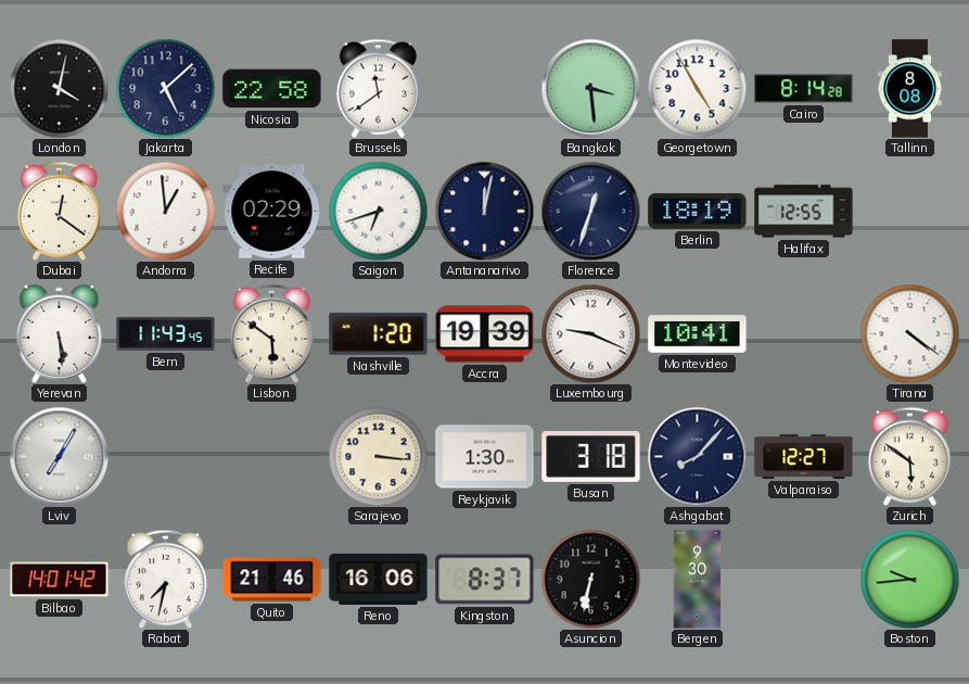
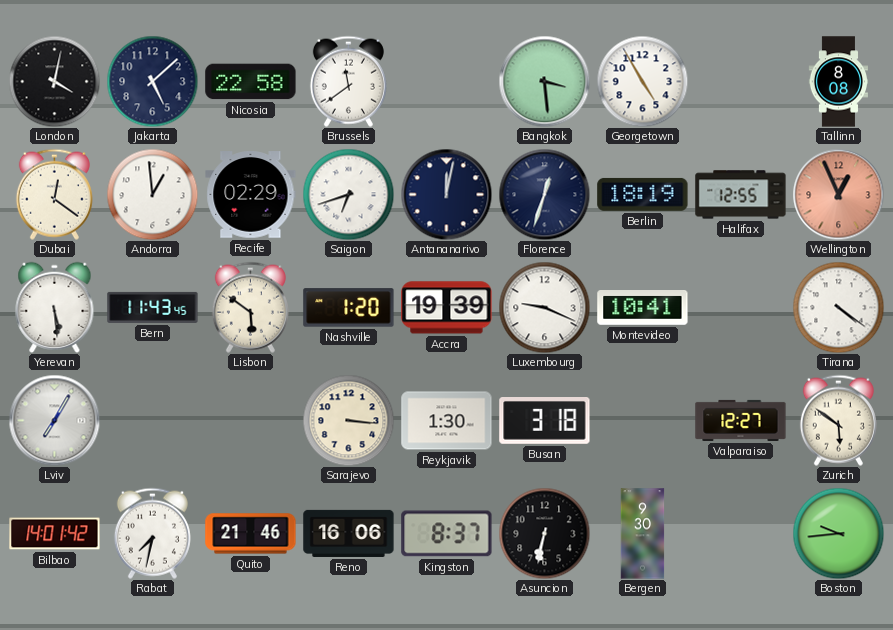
Cairo: 8:14 -> none (804, 89)
Wellington: none -> 12:56 (838, 194)
Ashgabat: 8:07 -> none (697, 456)
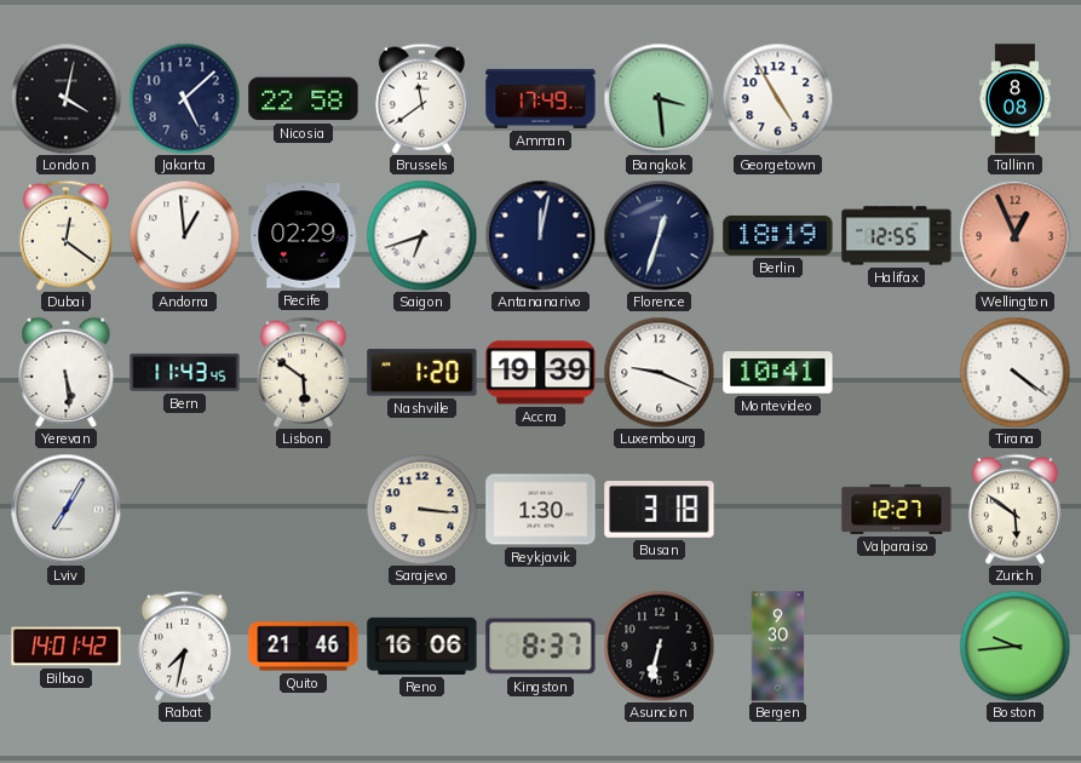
Amman: none -> 17:49 (541, 98)
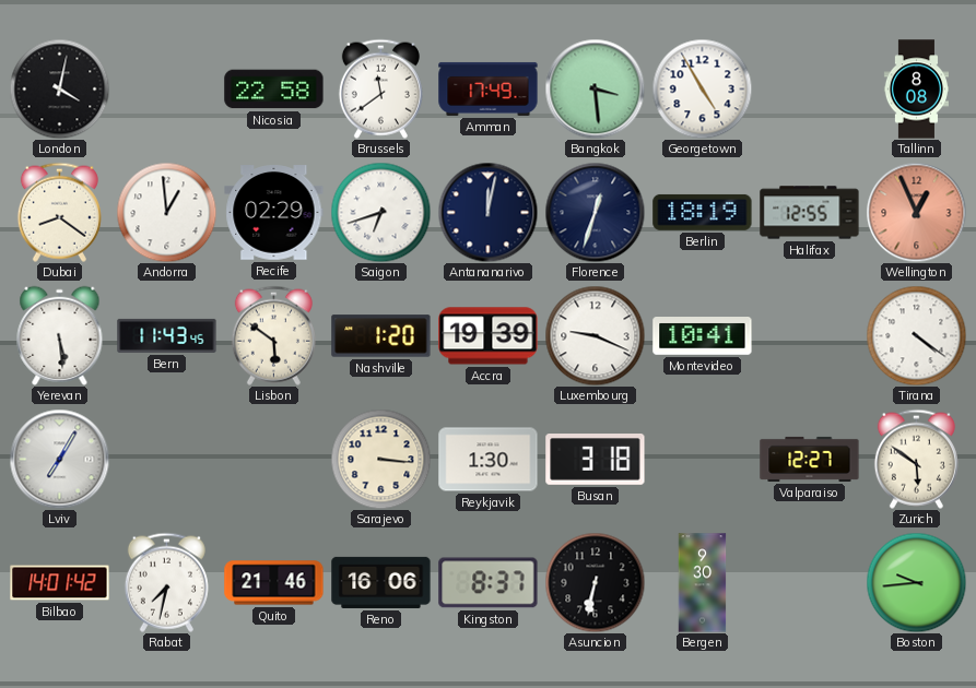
Jakarta: 5:08 -> none (184, 98)
Dubai: 12:21 -> 8:21 (59, 212)
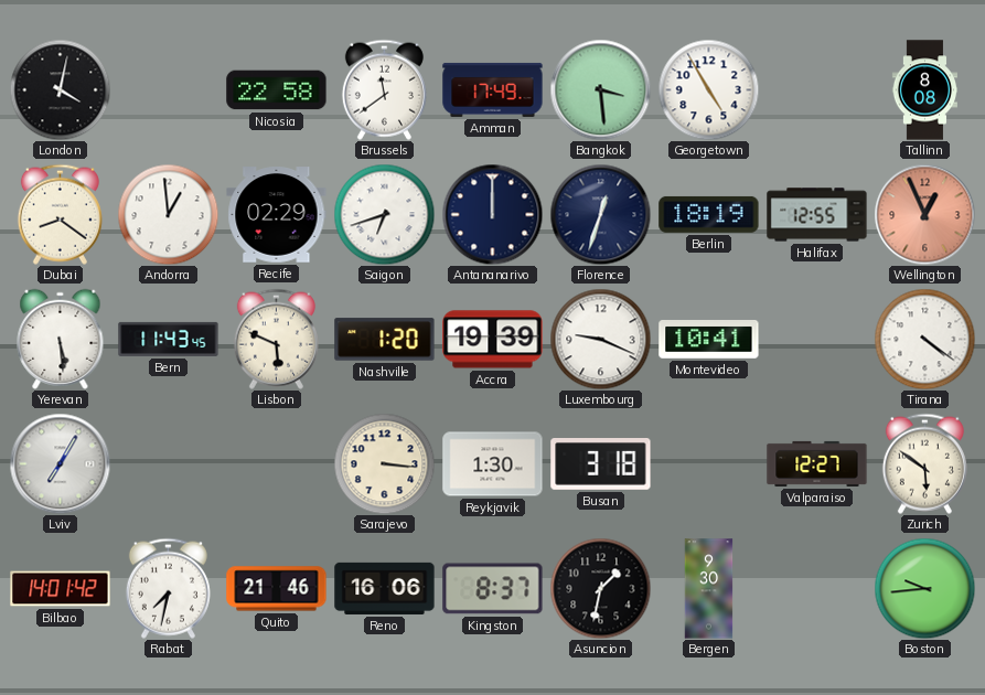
Antananarivo: 12:02 -> 12:00 (492, 214)
Lisbon: 5:51 -> 5:49 (276, 339)
Asuncion: 6:32 -> 1:32 (600, 588)
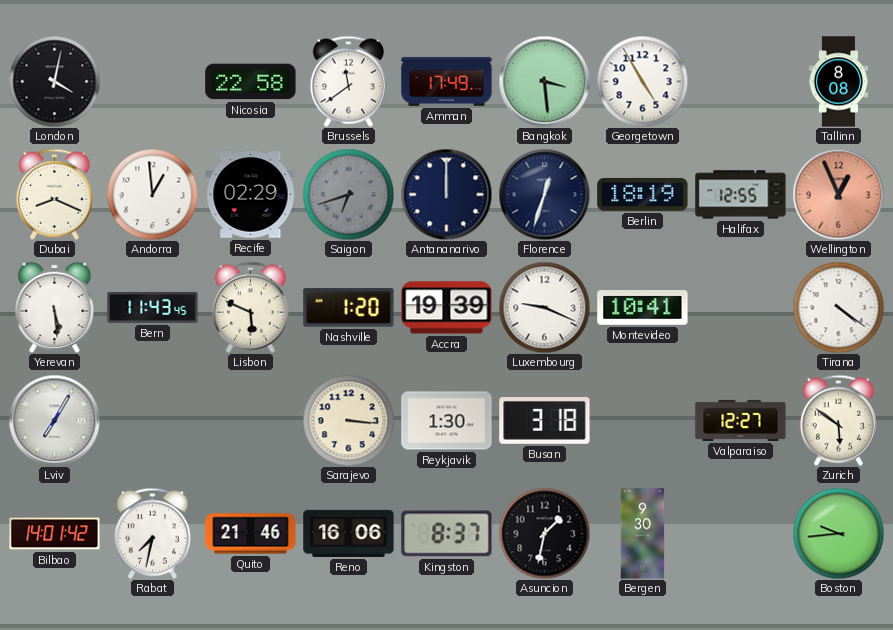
Dubai: 8:21 -> 8:19 (54, 194)
Saigon dial: white -> grey (348, 194)
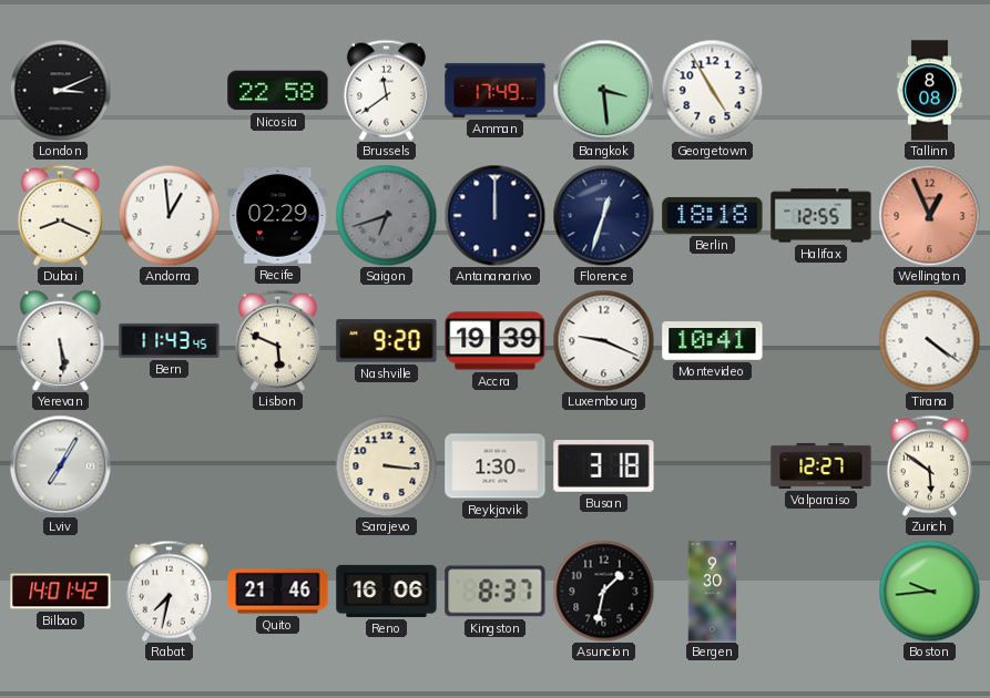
London: 4:02 -> 3:11 (60, 90)
Berlin: 18:19 -> 18:18 (713, 215)
Nashville: 1:20 -> 9:20 (387, 341)
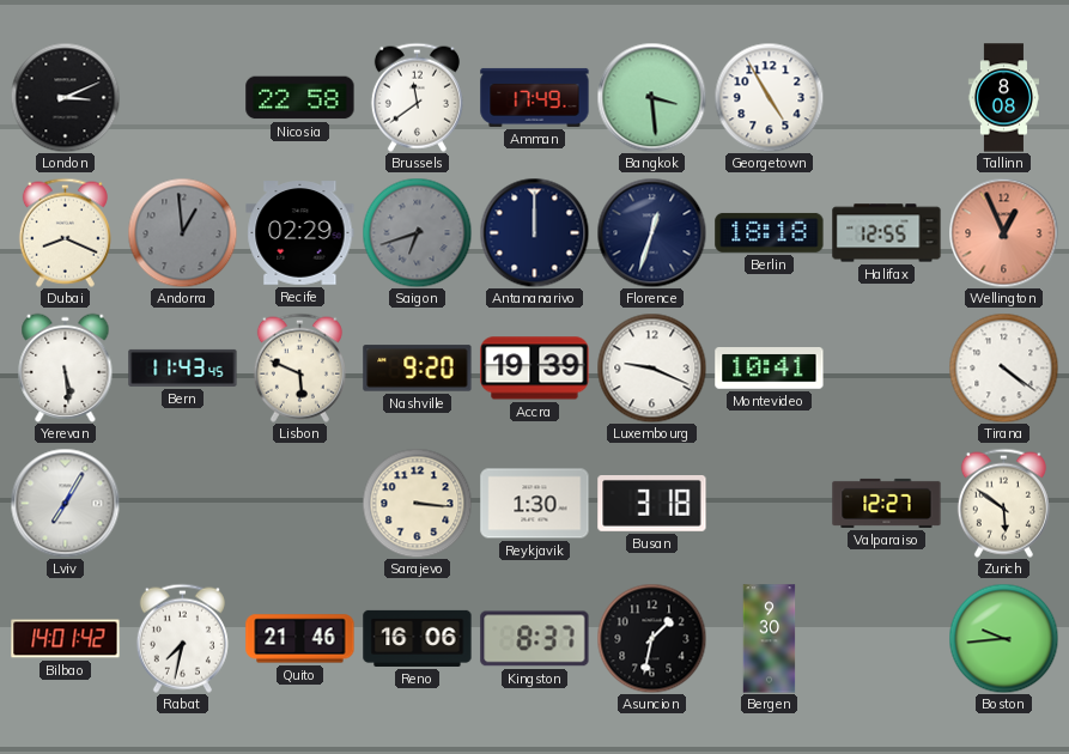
Andorra dial: white -> grey (182, 232)
